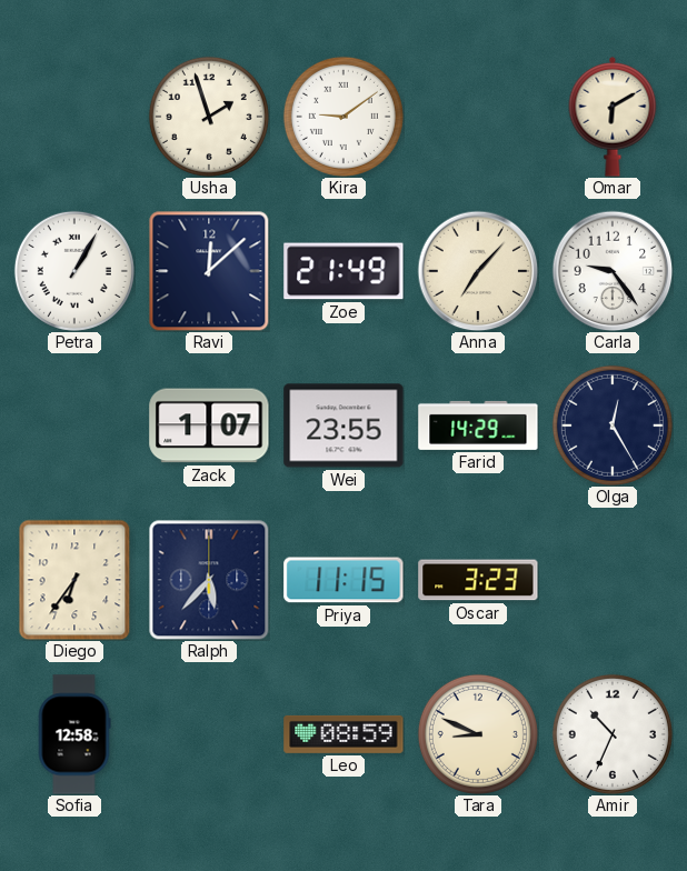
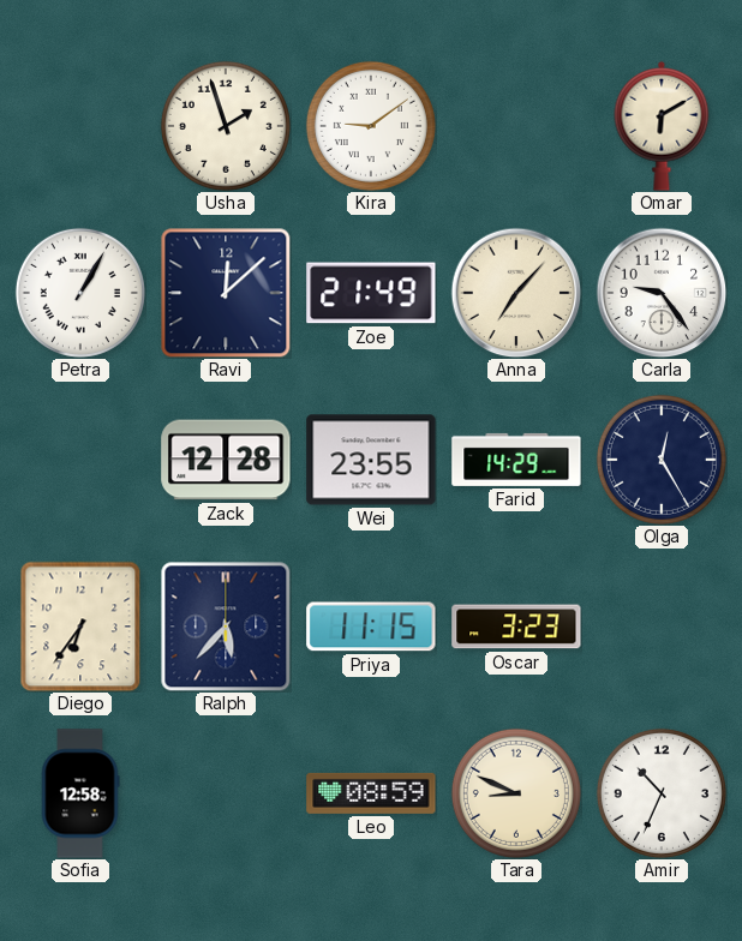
Zack: 1:07 -> 12:28 (226, 460)
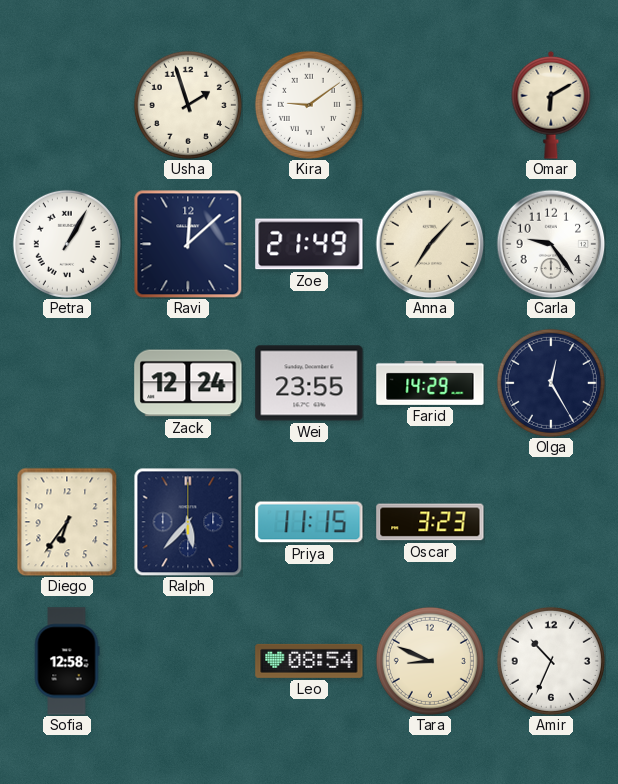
Zack: 12:28 -> 12:24 (188, 383)
Leo: 08:59 -> 08:54 (309, 661)
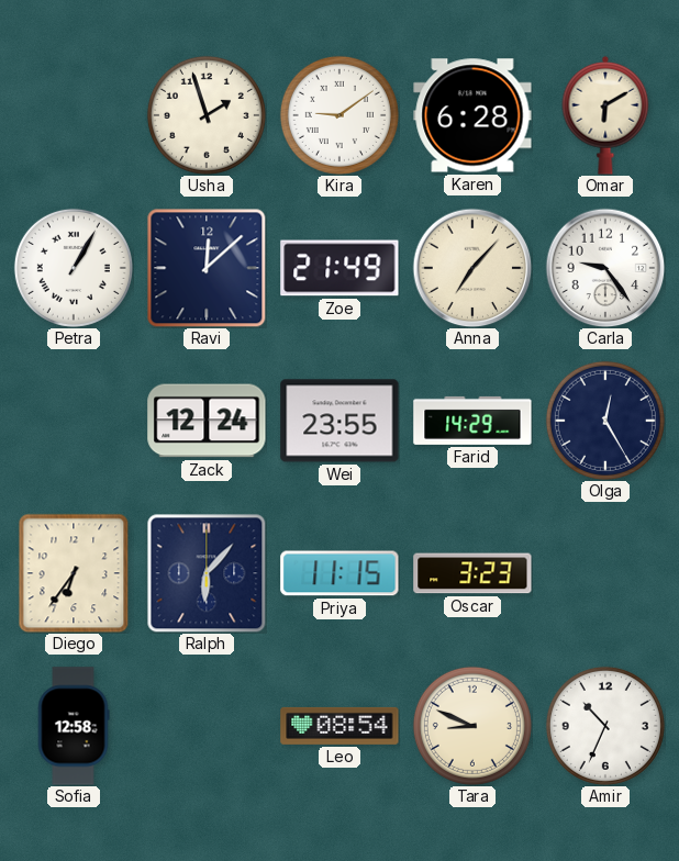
Karen: none -> 6:28 (472, 115)
Ralph: 5:37 -> 6:07 (207, 573)
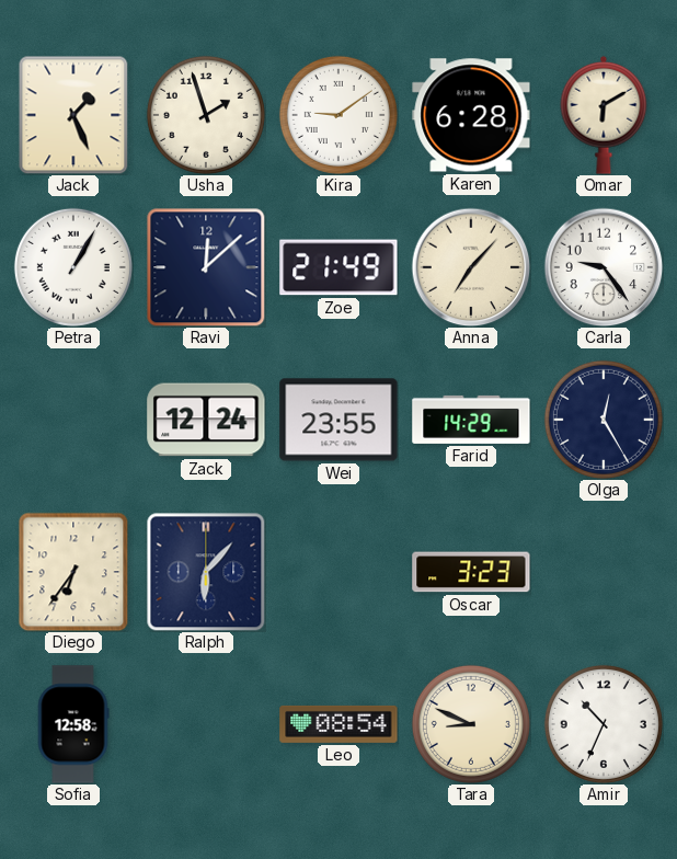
Jack: none -> 1:26 (73, 115)
Priya: 11:15 -> none (340, 573)
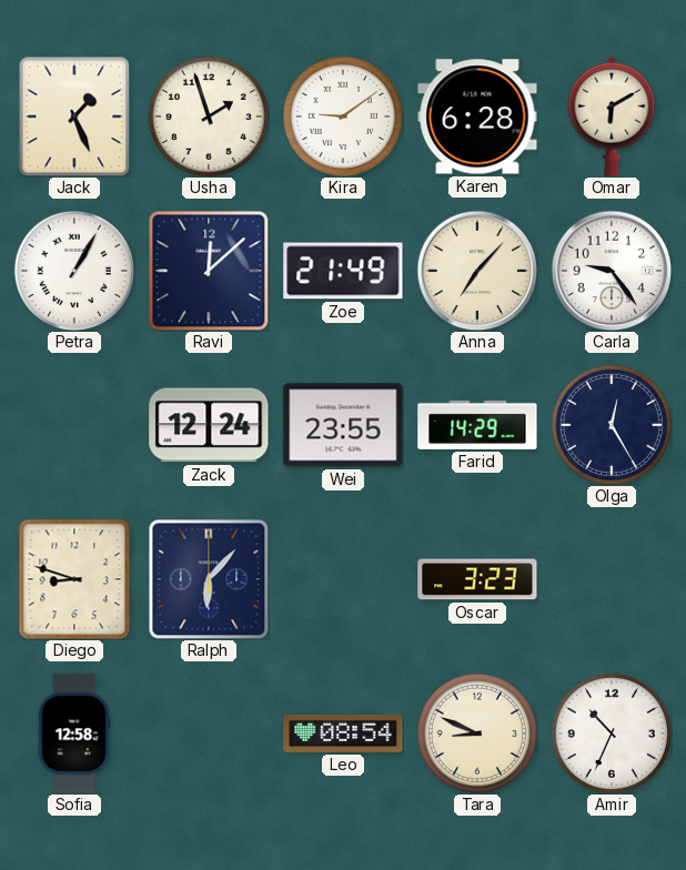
Diego: 6:36 -> 8:48 (74, 579)
